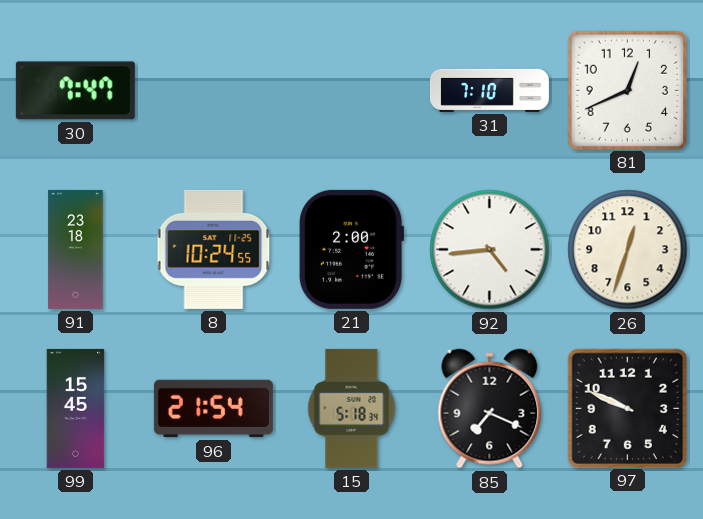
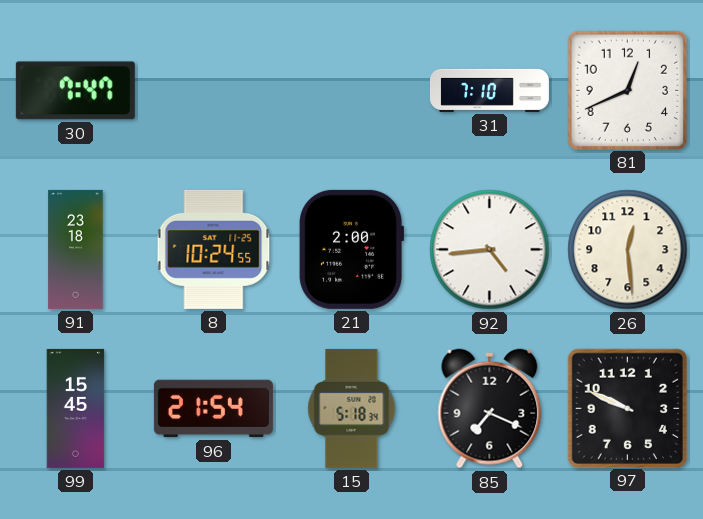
26: 12:33 -> 12:29 (628, 250)
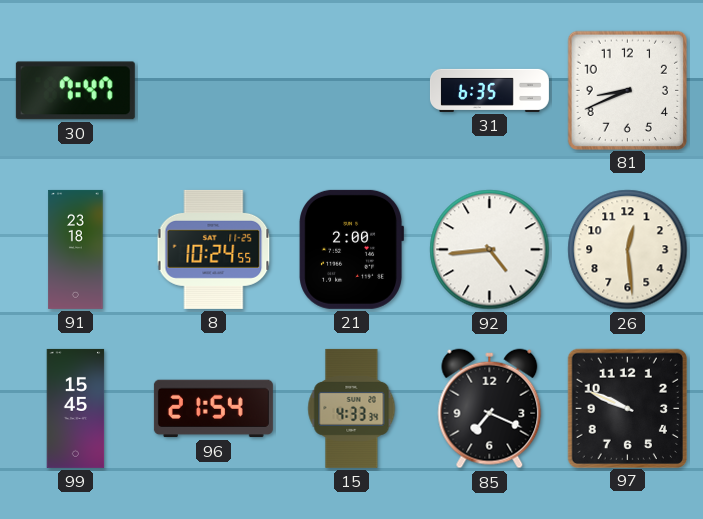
31: 7:10 -> 6:35 (489, 90)
81: 12:41 -> 8:41 (627, 90)
15: 5:18 -> 4:33 (352, 408)
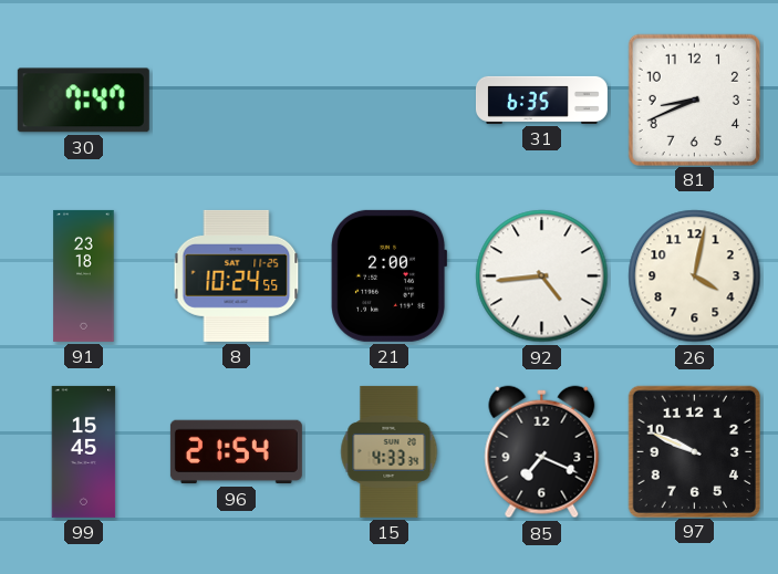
26: 12:29 -> 4:02 (695, 276)
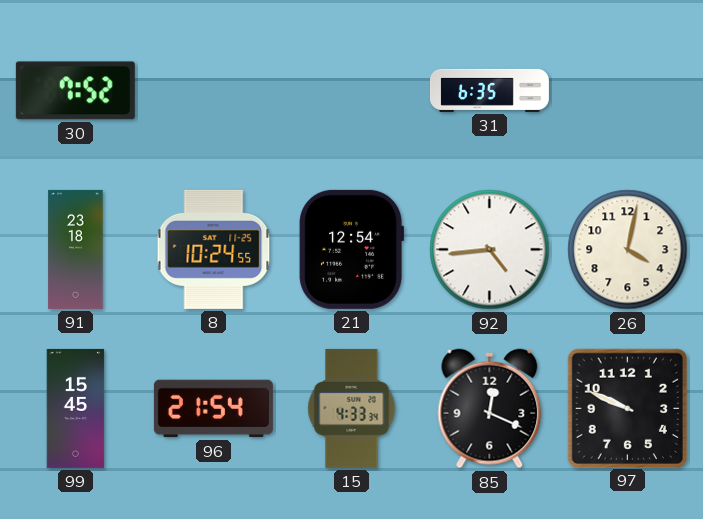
30: 7:47 -> 7:52 (75, 91)
81: 8:41 -> none (694, 100)
21: 2:00 -> 12:54 (351, 249)
85: 7:19 -> 12:19 (490, 409)
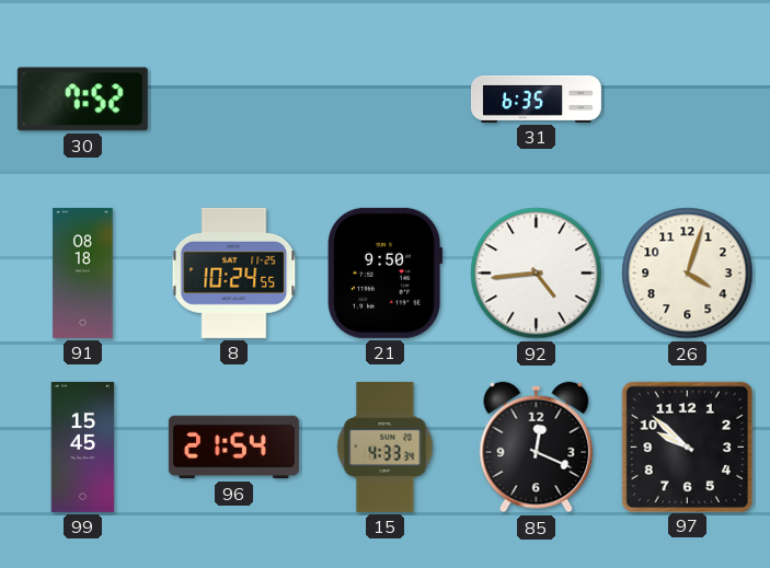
91: 23:18 -> 08:18 (83, 273)
21: 12:54 -> 9:50 (384, 273)
26: 4:02 -> 4:03 (688, 274)
97: 9:49 -> 9:52 (687, 447)
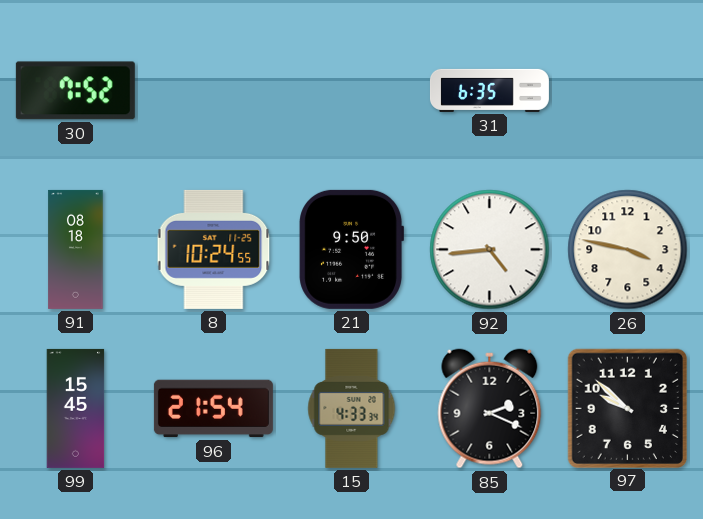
26: 4:03 -> 3:47 (628, 250)
85: 12:19 -> 2:19 (490, 409)
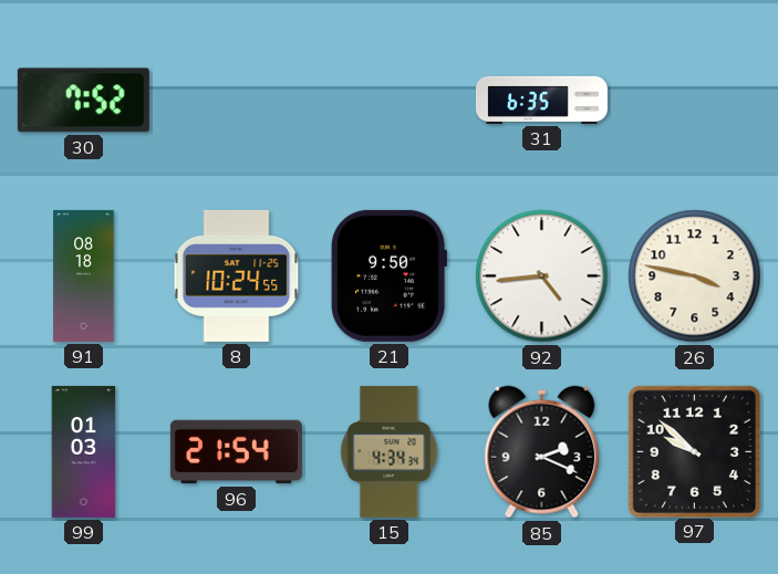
99: 15:45 -> 01:03 (84, 451)
15: 4:33 -> 4:34 (390, 451)
